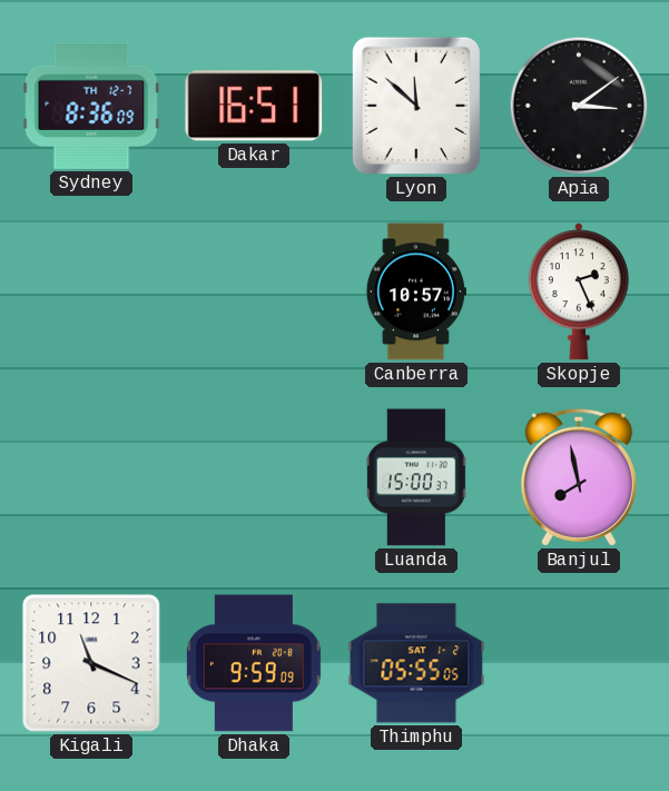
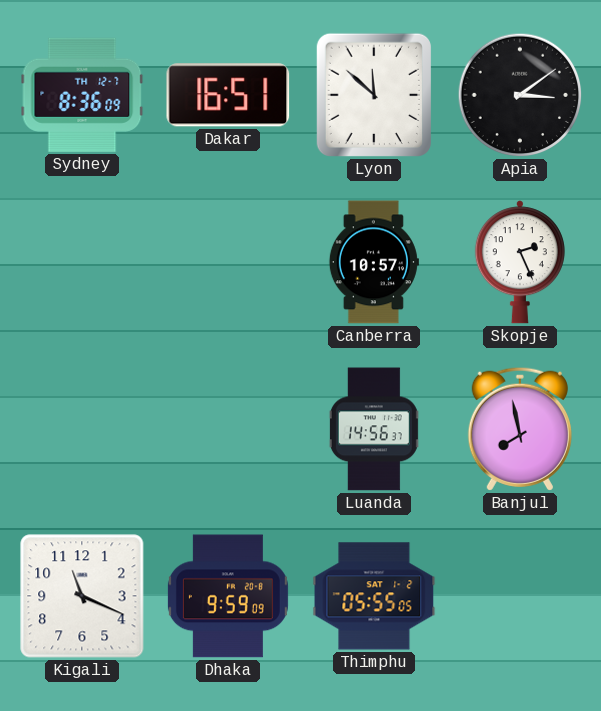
Luanda: 15:00 -> 14:56 (374, 429)
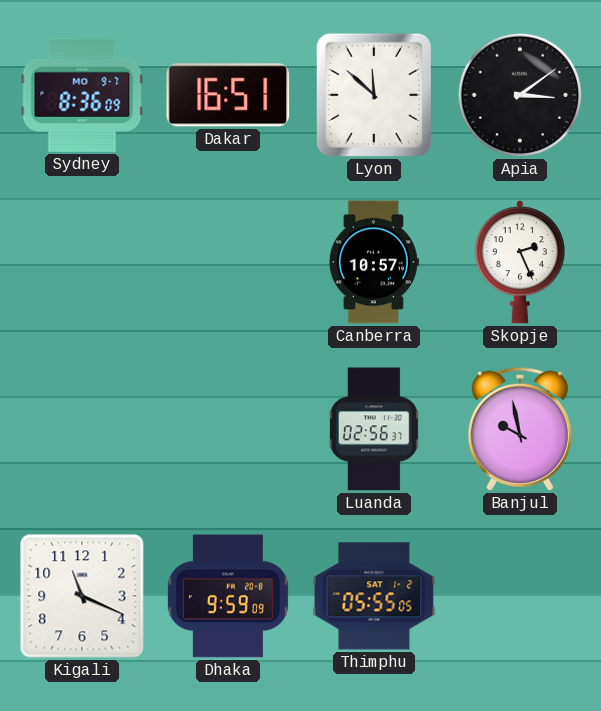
Sydney date: TH 12-7 -> MO 9-7 (82, 95)
Luanda: 14:56 -> 02:56 (374, 429)
Banjul: 7:58 -> 9:58 (520, 429)
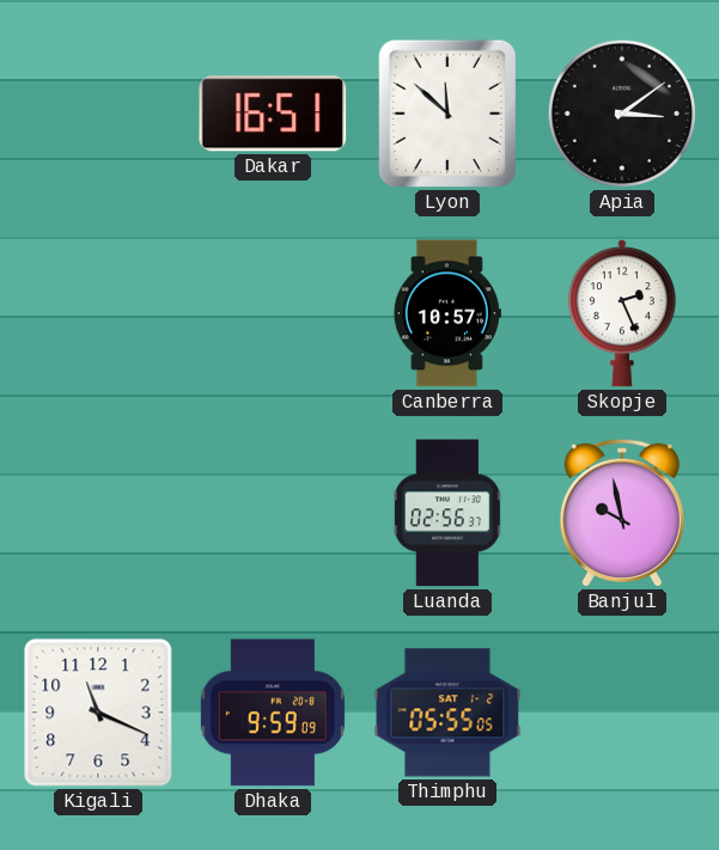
Sydney: 8:36 -> none (82, 95)
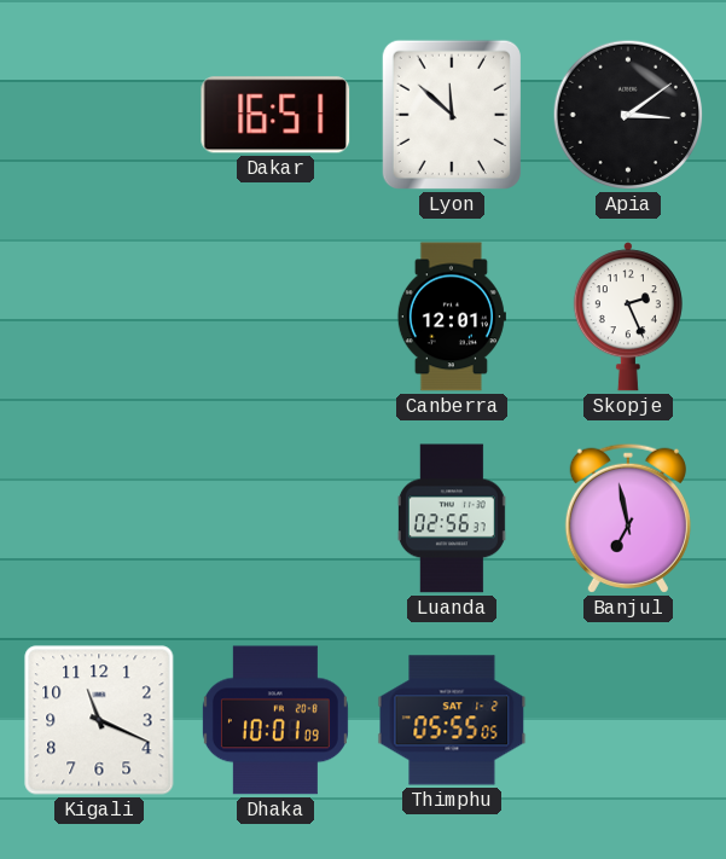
Canberra: 10:57 -> 12:01 (452, 317)
Banjul: 9:58 -> 6:58 (628, 518)
Dhaka: 9:59 -> 10:01 (275, 720)
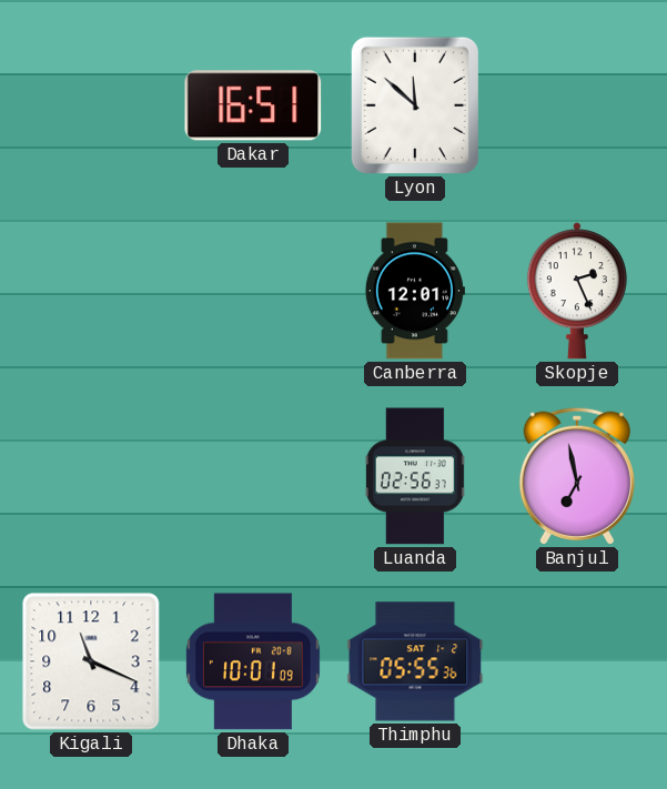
Apia: 3:09 -> none (628, 115)
Thimphu: 05:55:05 -> 05:55:36 (415, 661)
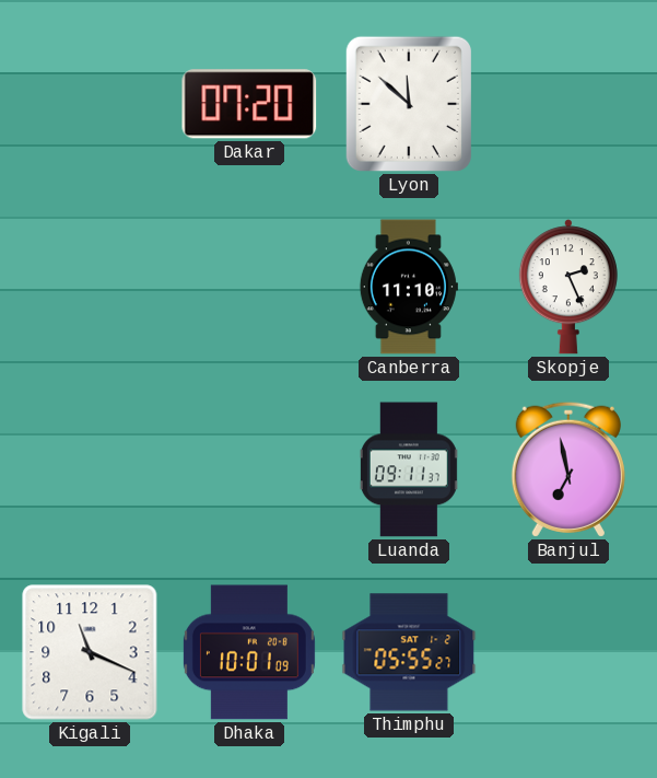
Dakar: 16:51 -> 07:20 (249, 104)
Canberra: 12:01 -> 11:10 (409, 287)
Luanda: 02:56 -> 09:11 (409, 469)
Thimphu: 05:55:36 -> 05:55:27 (409, 652)
